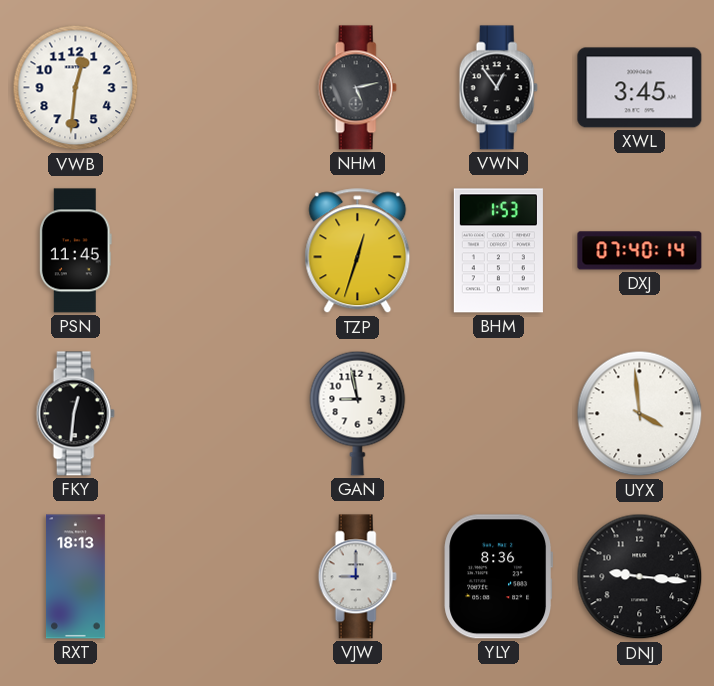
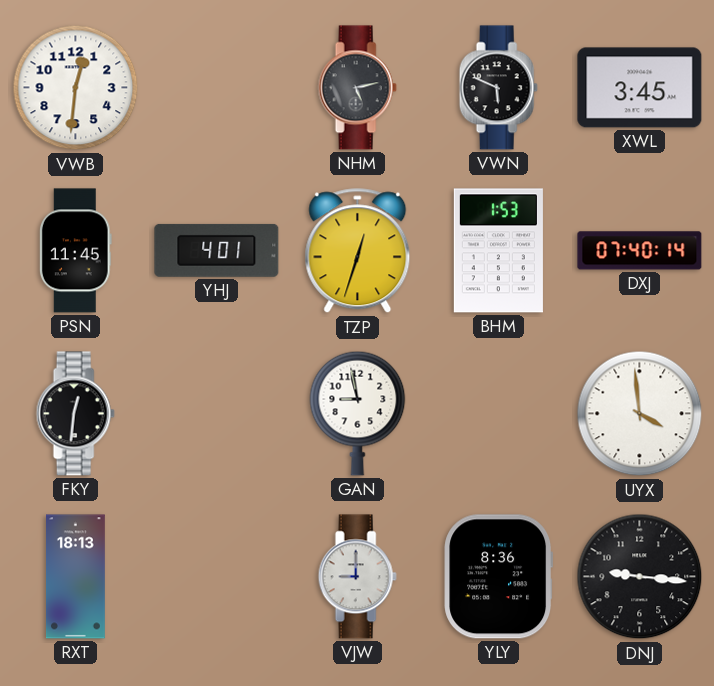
VWN: 12:54 -> 5:49 (498, 88)
YHJ: none -> 4:01 (217, 250)
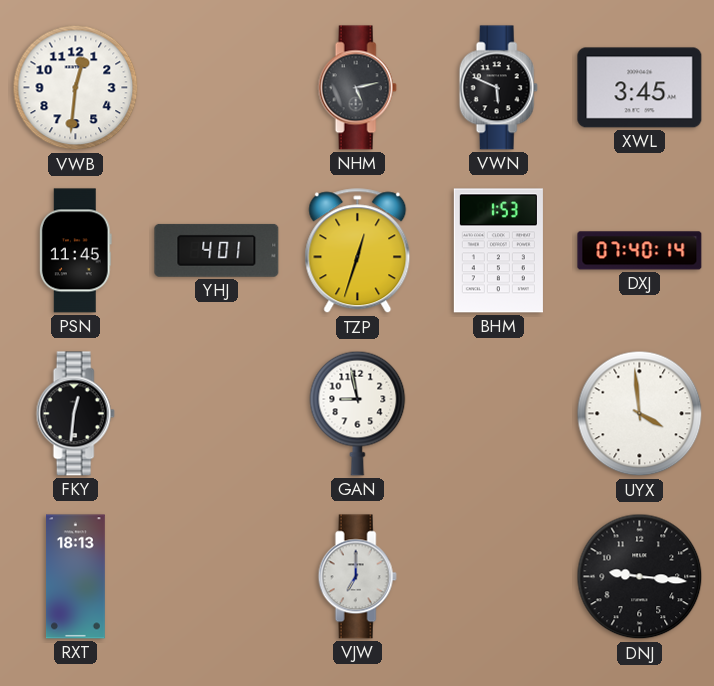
VJW: 9:00 -> 7:00 (357, 577)
YLY: 8:36 -> none (499, 577)
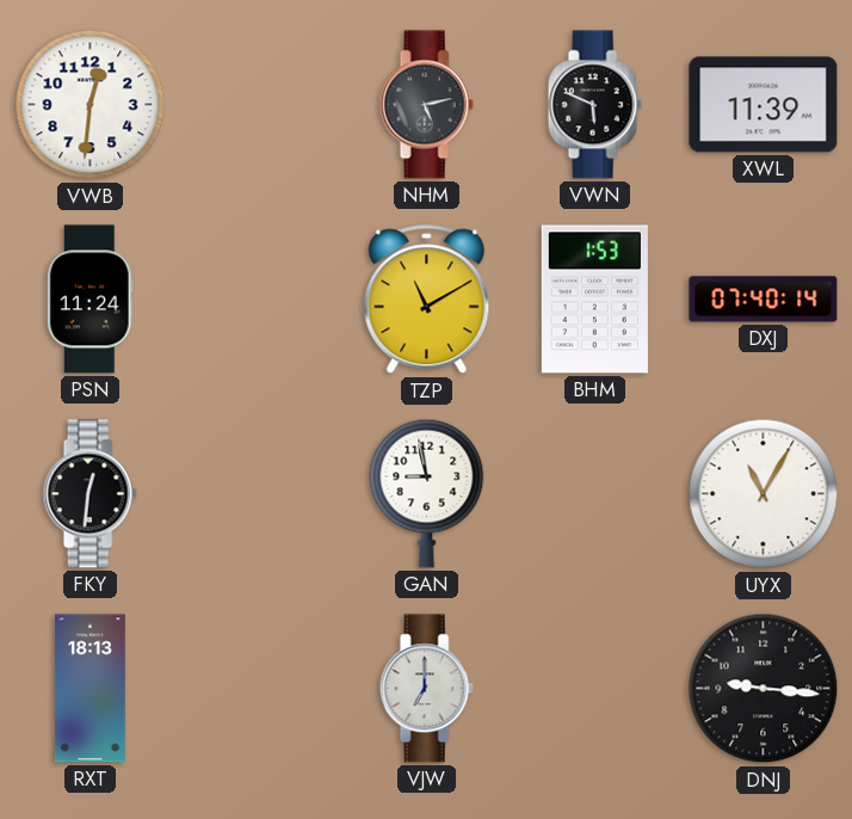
XWL: 3:45 -> 11:39 (764, 105)
PSN: 11:45 -> 11:24 (89, 300)
YHJ: 4:01 -> none (217, 250)
TZP: 12:33 -> 11:10 (427, 300)
UYX: 3:59 -> 11:05 (764, 494)
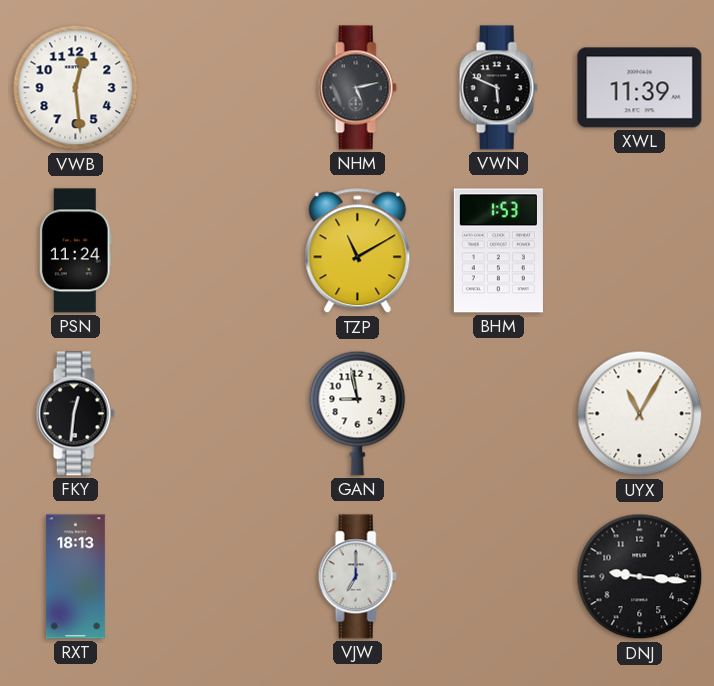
VWB: 12:31 -> 12:29 (76, 88)
DXJ: 07:40 -> none (764, 300)
